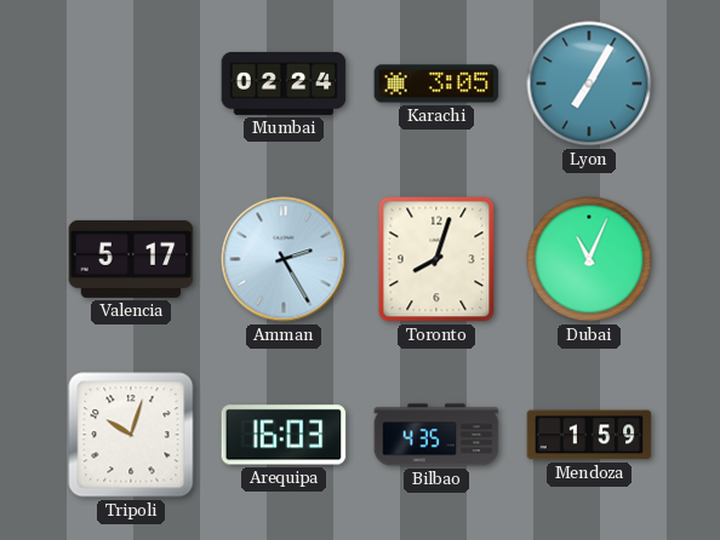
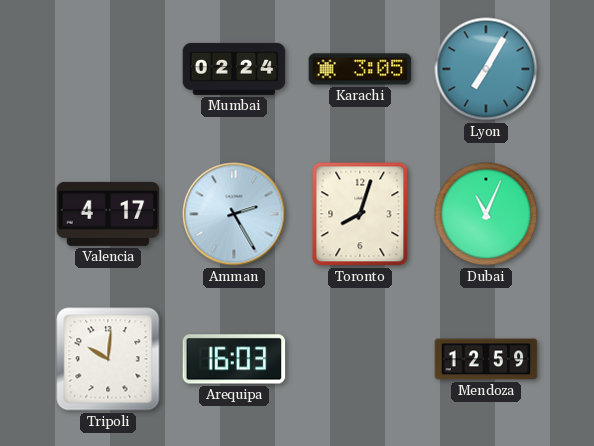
Valencia: 5:17 -> 4:17 (108, 214)
Tripoli: 10:03 -> 10:01 (108, 359)
Bilbao: 4:35 -> none (436, 435)
Mendoza: 1:59 -> 12:59 (486, 359)
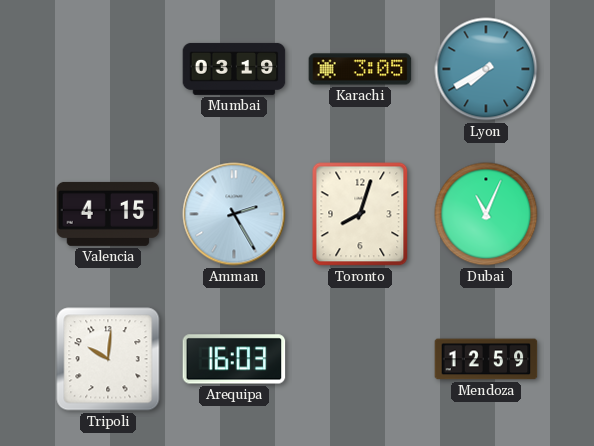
Mumbai: 02:24 -> 03:19 (234, 69)
Lyon: 7:05 -> 7:40 (486, 69)
Valencia: 4:17 -> 4:15 (108, 214)
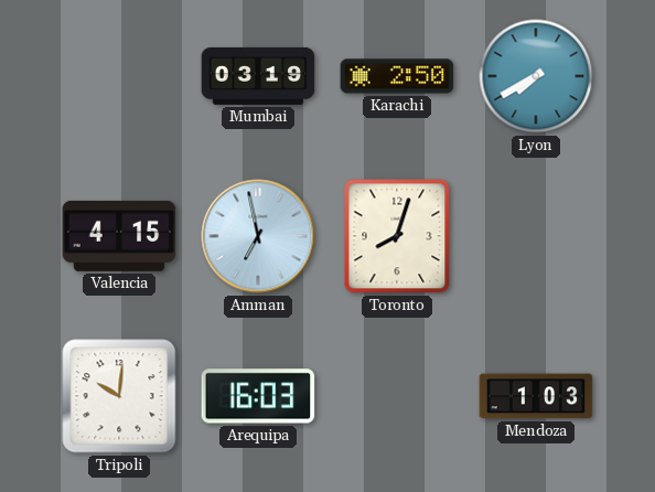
Karachi: 3:05 -> 2:50 (397, 76)
Amman: 2:25 -> 6:58 (258, 236)
Dubai: 11:04 -> none (486, 214)
Mendoza: 12:59 -> 1:03 (536, 396)
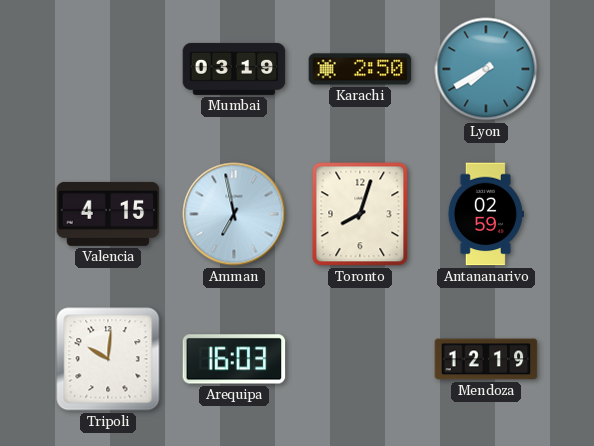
Antananarivo: none -> 02:59 (486, 214)
Mendoza: 1:03 -> 12:19 (486, 359)
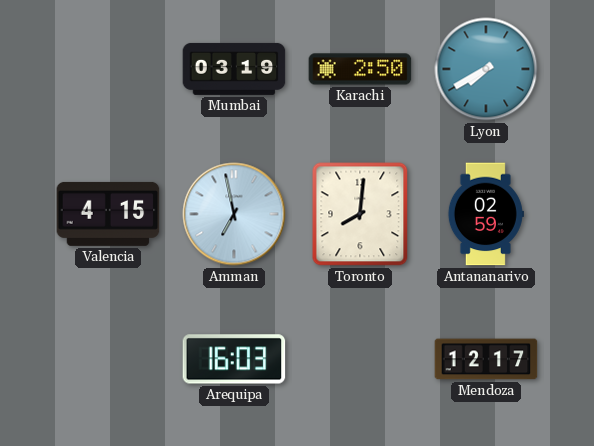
Toronto: 8:03 -> 8:01 (360, 214)
Tripoli: 10:01 -> none (108, 359)
Mendoza: 12:19 -> 12:17 (486, 359)
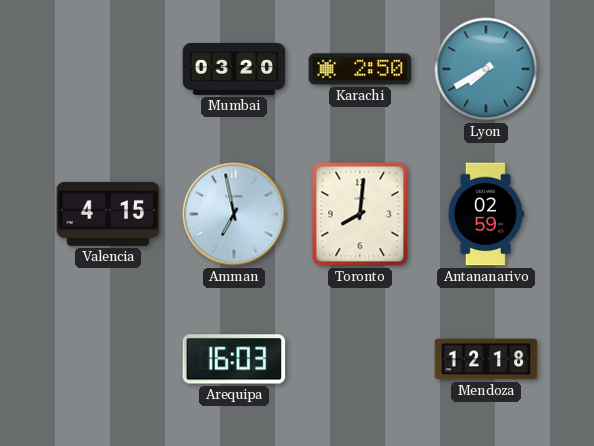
Mumbai: 03:19 -> 03:20 (234, 69)
Mendoza: 12:17 -> 12:18 (486, 359)
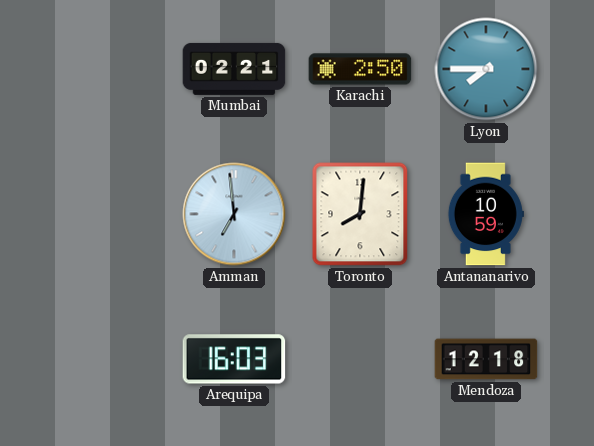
Mumbai: 03:20 -> 02:21 (234, 69)
Lyon: 7:40 -> 7:45 (486, 69)
Valencia: 4:15 -> none (108, 214)
Amman: 6:58 -> 6:59 (234, 214)
Antananarivo: 02:59 -> 10:59 (486, 214)
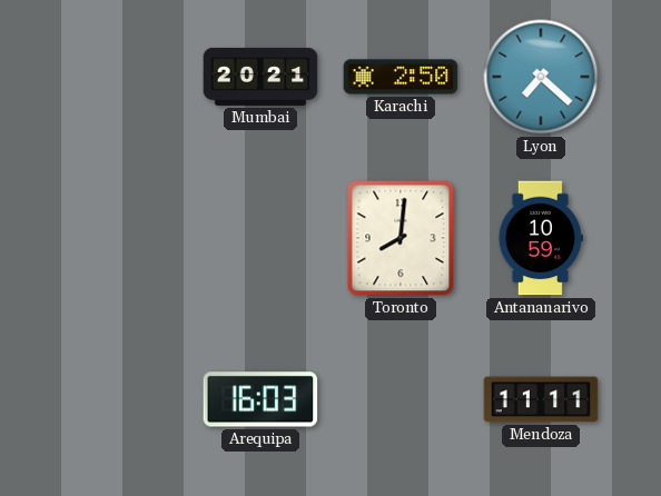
Mumbai: 02:21 -> 20:21 (260, 77)
Lyon: 7:45 -> 7:22 (541, 77)
Amman: 6:59 -> none (234, 214)
Mendoza: 12:18 -> 11:11 (541, 399)
